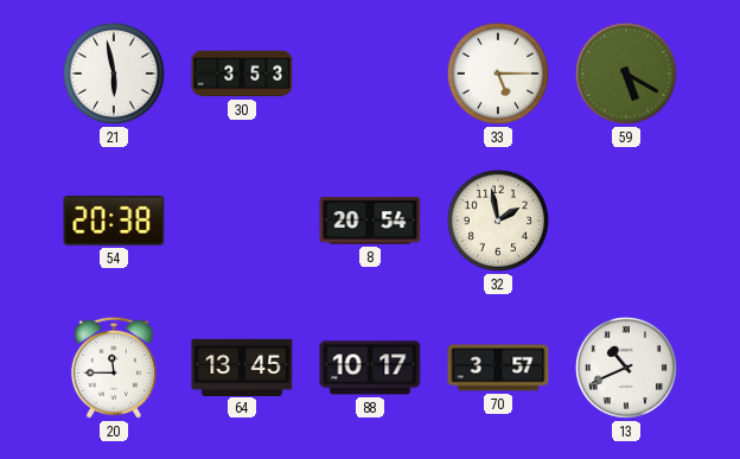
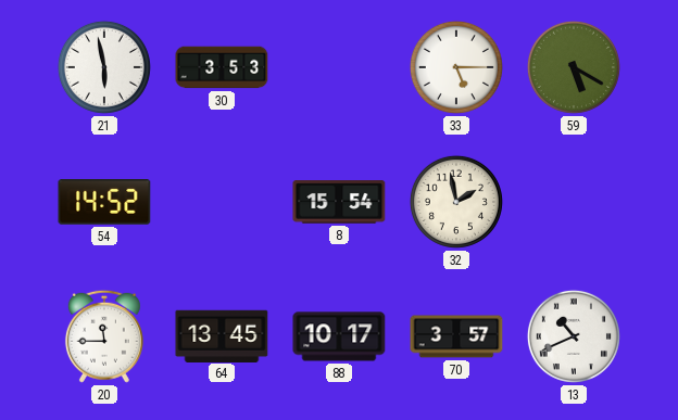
54: 20:38 -> 14:52 (104, 202)
8: 20:54 -> 15:54 (339, 202)
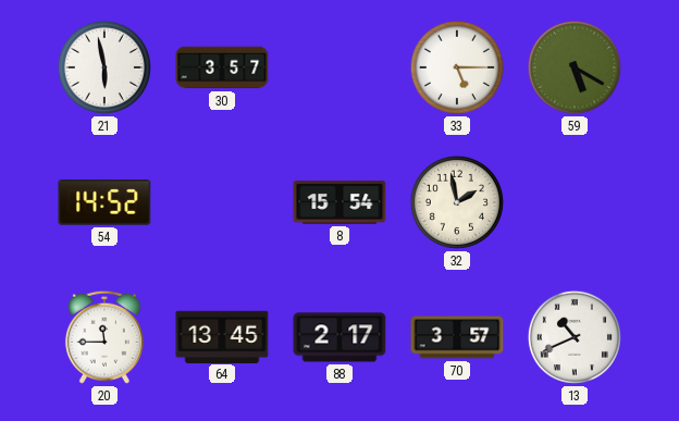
30: 3:53 -> 3:57 (222, 67)
88: 10:17 -> 2:17 (339, 337)
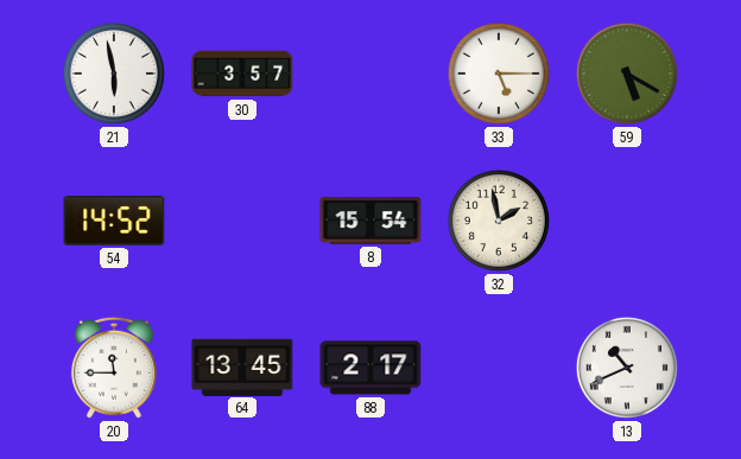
70: 3:57 -> none (457, 337)
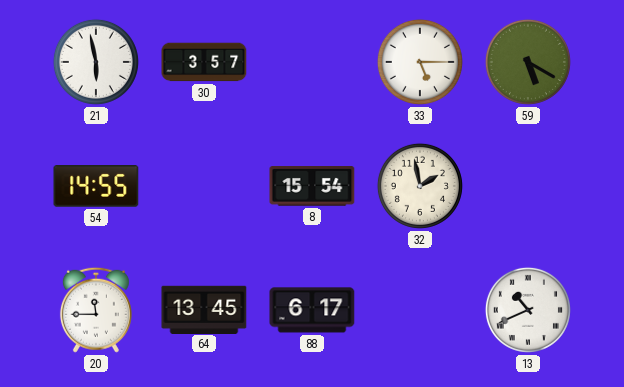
54: 14:52 -> 14:55 (96, 186)
88: 2:17 -> 6:17 (312, 310)
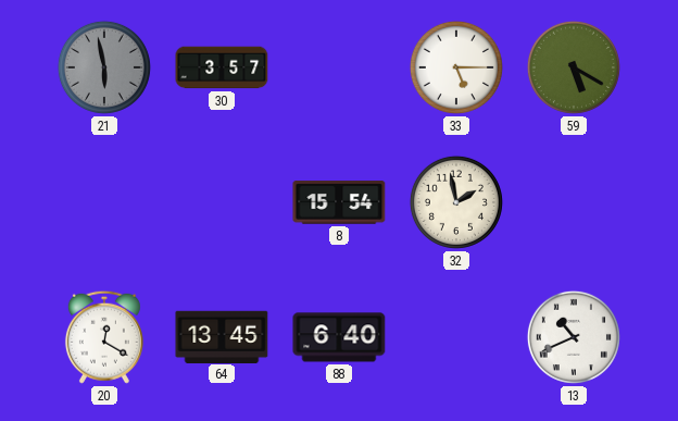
21 dial: white -> grey (104, 67)
54: 14:55 -> none (96, 186)
20: 11:45 -> 12:20 (104, 337)
88: 6:17 -> 6:40 (339, 337)
